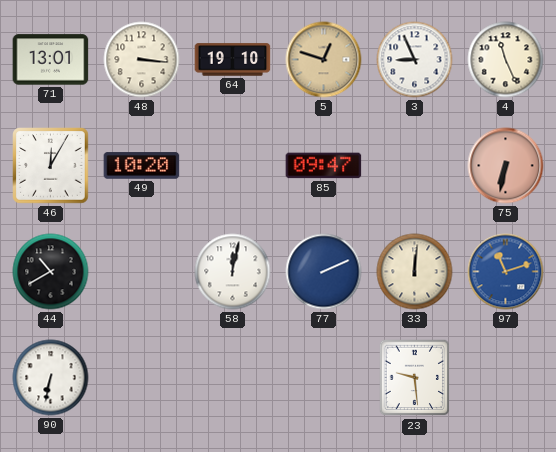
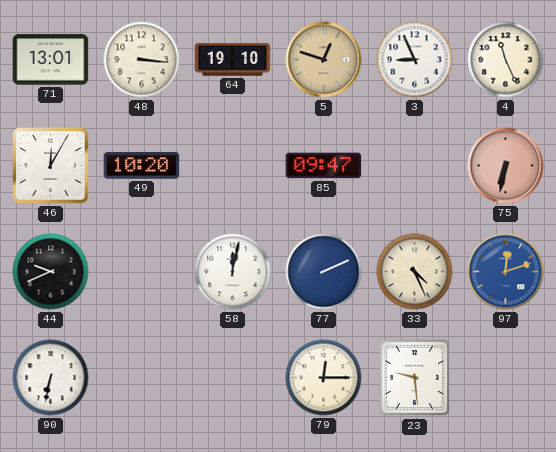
44: 10:40 -> 9:41 (51, 272)
33: 12:01 -> 4:26 (415, 272)
97: 11:12 -> 12:12 (506, 272)
79: none -> 12:15 (324, 378)
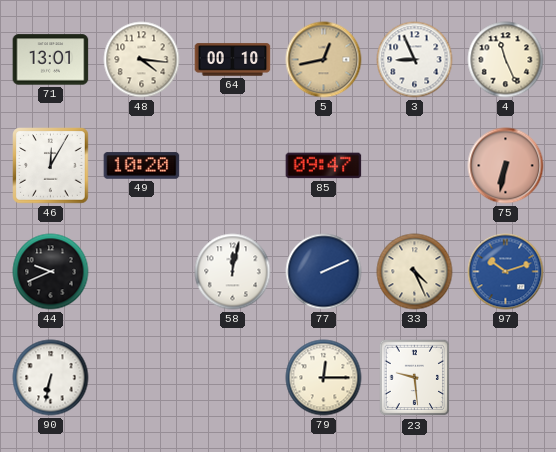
48: 3:16 -> 4:16 (142, 60)
64: 19:10 -> 00:10 (233, 60)
5: 12:48 -> 12:43 (324, 60)
97: 12:12 -> 10:12 (506, 272)
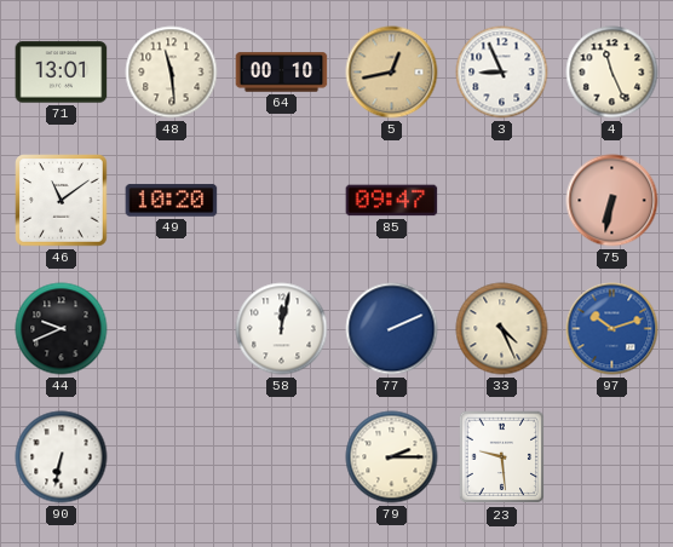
48: 4:16 -> 11:29 (172, 73)
46: 12:05 -> 11:09 (62, 201)
79: 12:15 -> 2:15 (392, 457)
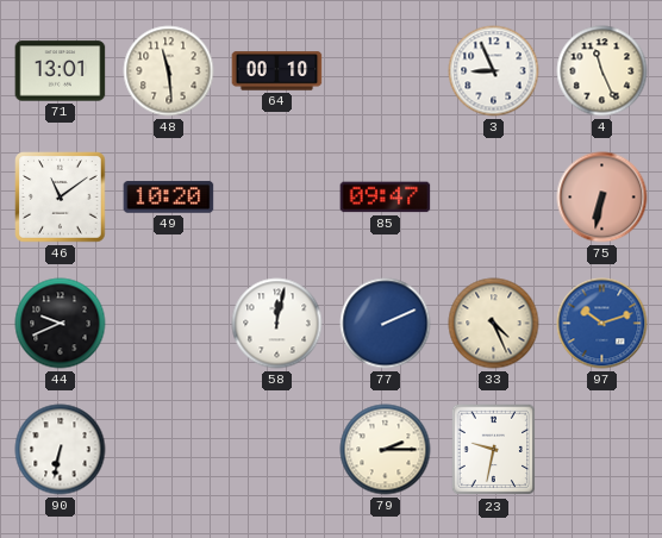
5: 12:43 -> none (392, 73)
23: 9:29 -> 9:32 (494, 450)
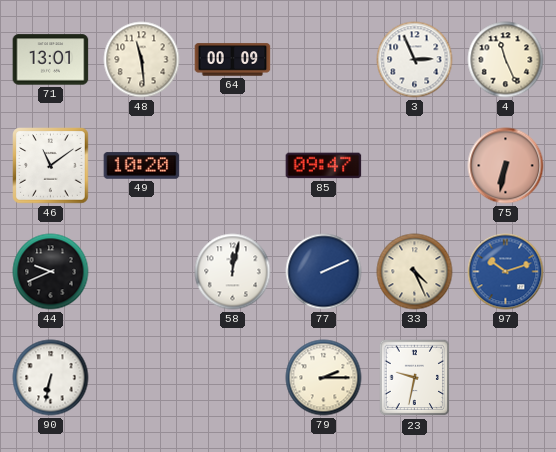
64: 00:10 -> 00:09 (233, 60)
3: 8:56 -> 2:56 (415, 60)
